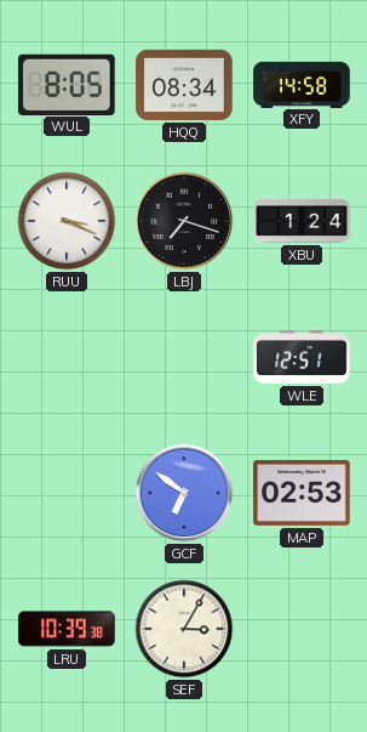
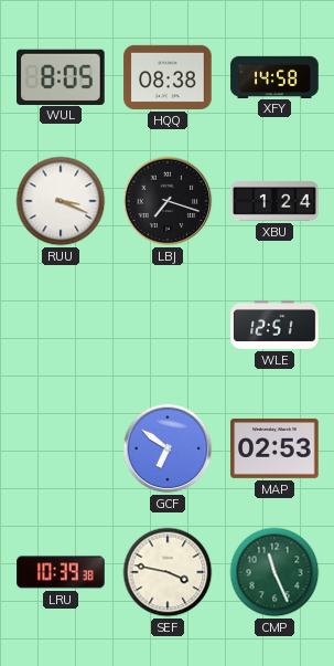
HQQ: 08:34 -> 08:38 (168, 77)
SEF: 3:05 -> 3:47 (168, 572)
CMP: none -> 11:26 (274, 572)
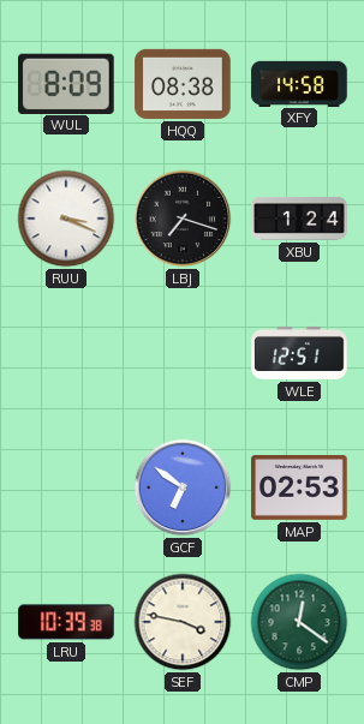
WUL: 8:05 -> 8:09 (66, 83)
CMP: 11:26 -> 12:21 (299, 622)
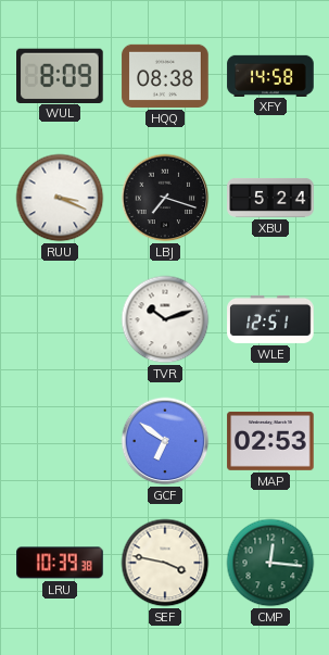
XBU: 1:24 -> 5:24 (270, 198)
TVR: none -> 10:12 (165, 319)
CMP: 12:21 -> 12:16 (270, 563)
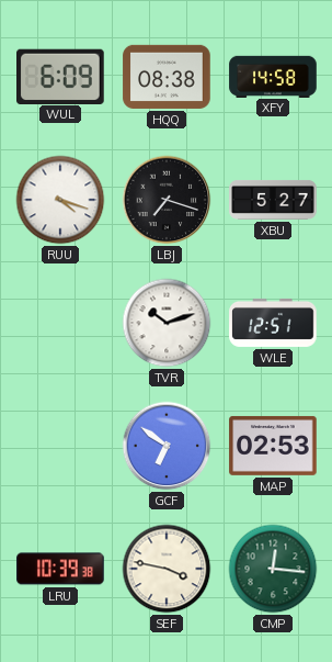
WUL: 8:09 -> 6:09 (60, 76)
RUU: 3:19 -> 4:18 (60, 200)
XBU: 5:24 -> 5:27 (273, 200)
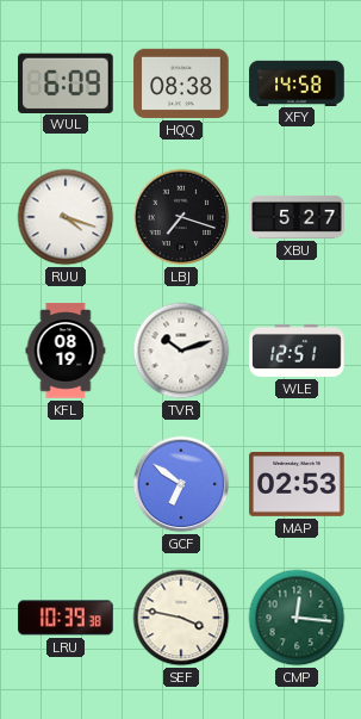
KFL: none -> 08:19 (66, 351)
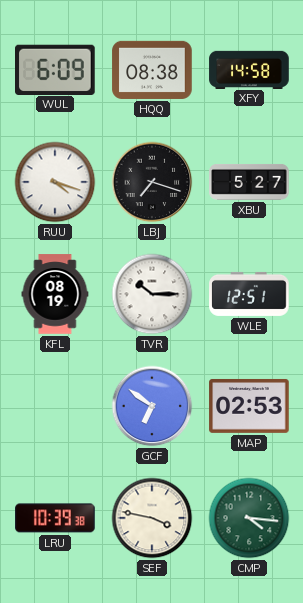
TVR: 10:12 -> 10:15 (152, 294)
CMP: 12:16 -> 4:16 (249, 518)
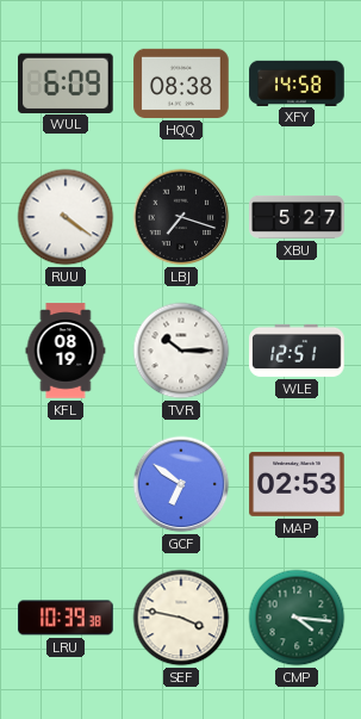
RUU: 4:18 -> 4:21 (66, 217)
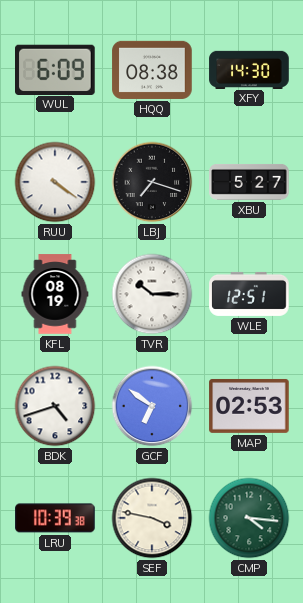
XFY: 14:58 -> 14:30 (249, 69)
BDK: none -> 4:42 (55, 406)
